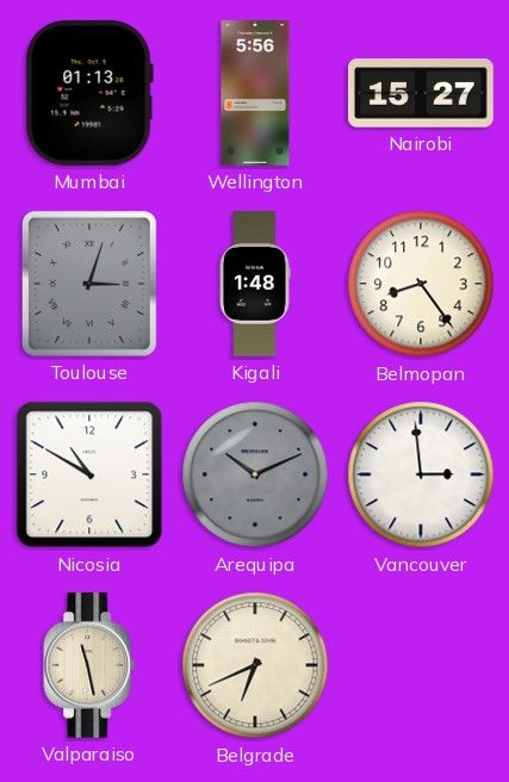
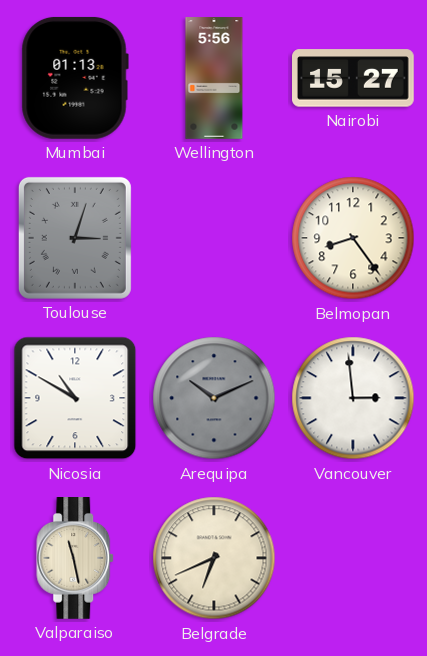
Kigali: 1:48 -> none (255, 284)
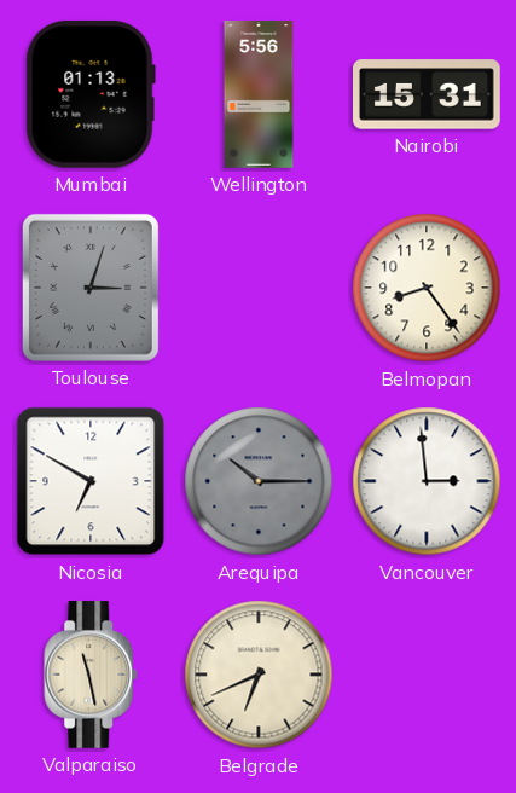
Nairobi: 15:27 -> 15:31 (428, 94)
Nicosia: 10:50 -> 6:50 (91, 481)
Arequipa: 10:11 -> 10:15 (259, 481)
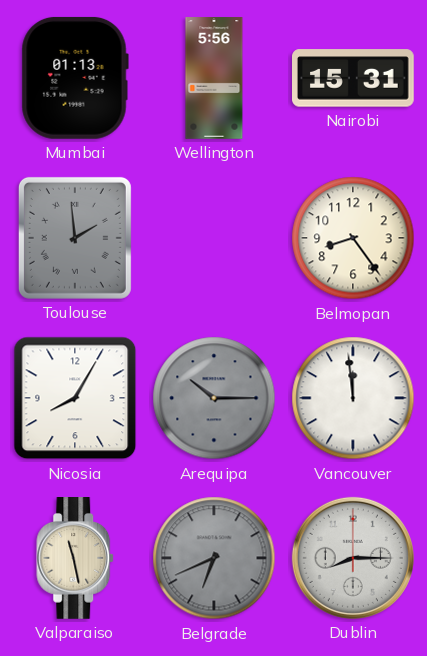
Toulouse: 3:03 -> 1:59 (75, 238)
Nicosia: 6:50 -> 8:05 (75, 398)
Vancouver: 2:59 -> 11:59 (353, 398)
Belgrade dial: cream -> grey (214, 558)
Dublin: none -> 8:15 (353, 558)
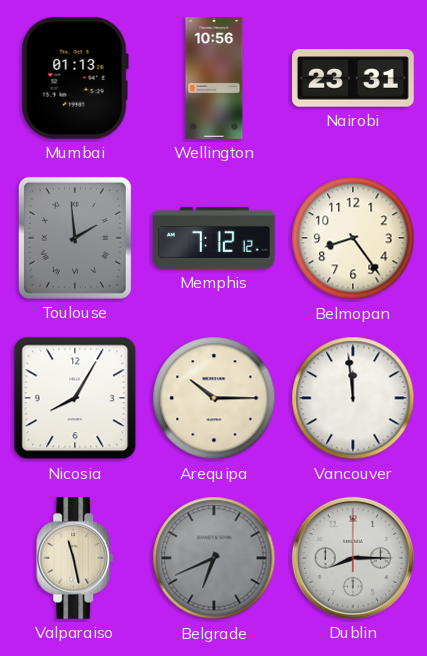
Wellington: 5:56 -> 10:56 (214, 78)
Nairobi: 15:31 -> 23:31 (354, 78)
Memphis: none -> 7:12 (215, 238)
Arequipa dial: grey -> cream (214, 398)
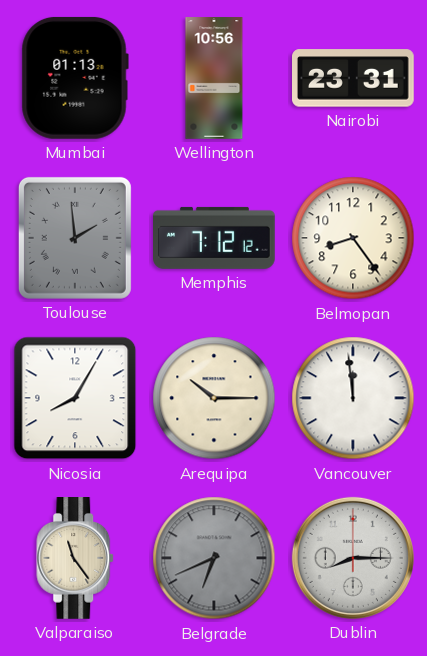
Valparaiso: 11:28 -> 11:24 (76, 559)
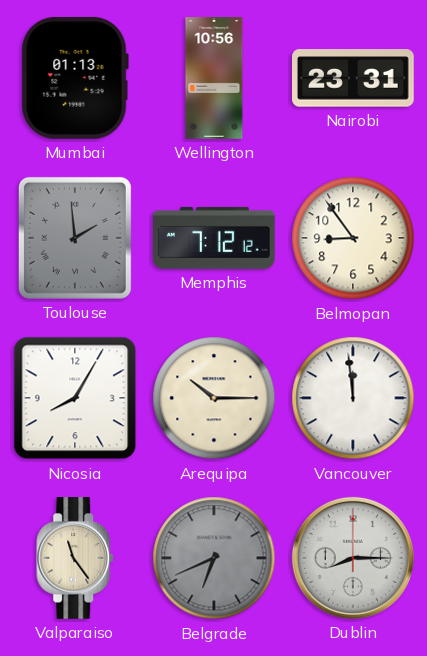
Belmopan: 8:24 -> 8:54 (353, 238)
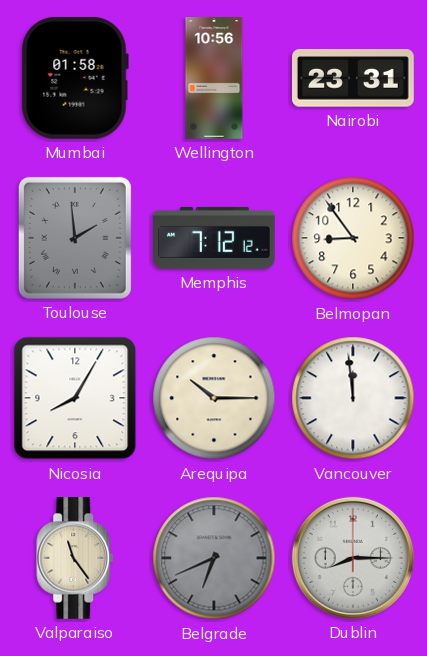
Mumbai: 01:13 -> 01:58 (75, 78)
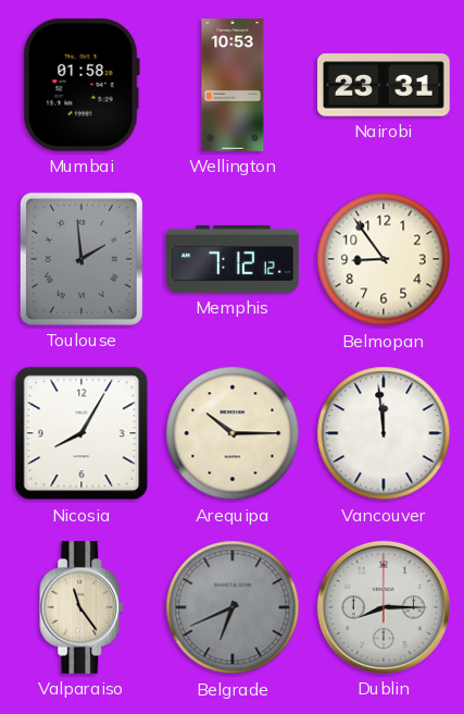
Wellington: 10:56 -> 10:53 (233, 85)
